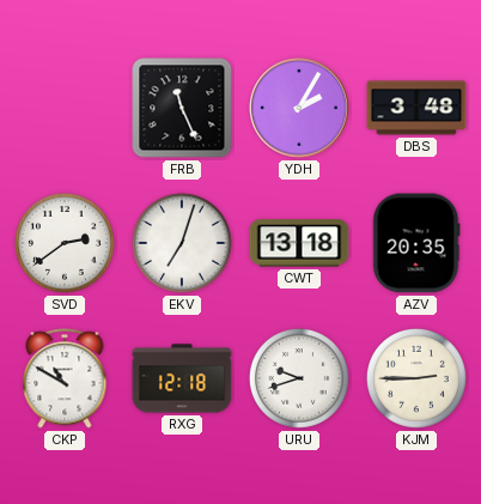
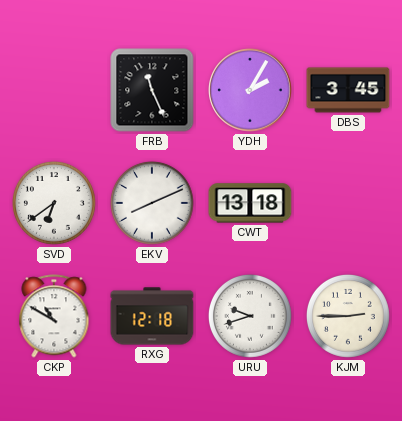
DBS: 3:48 -> 3:45 (348, 90)
SVD: 2:39 -> 6:39 (54, 203)
EKV: 7:03 -> 8:11 (152, 203)
AZV: 20:35 -> none (416, 243)
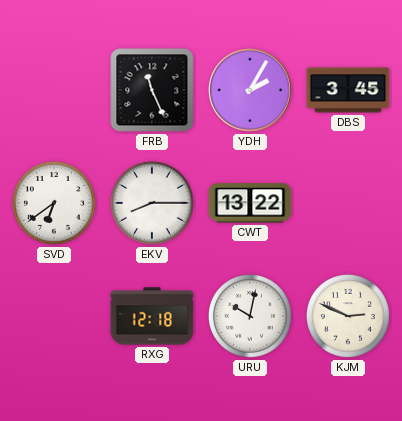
EKV: 8:11 -> 8:15 (152, 203)
CWT: 13:18 -> 13:22 (250, 203)
CKP: 10:50 -> none (54, 316)
URU: 9:42 -> 10:02 (250, 316)
KJM: 2:45 -> 2:49 (348, 316)
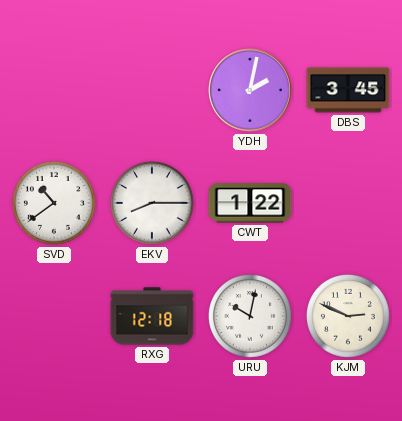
FRB: 11:26 -> none (152, 90)
YDH: 2:05 -> 2:02 (250, 90)
SVD: 6:39 -> 10:39 (54, 203)
CWT: 13:22 -> 1:22 (250, 203)
